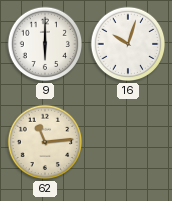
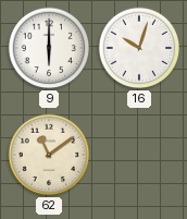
62: 11:14 -> 11:09 (49, 155)
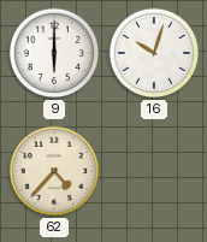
62: 11:09 -> 4:37 (54, 171)
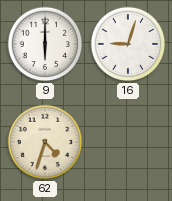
16: 10:03 -> 9:03 (128, 44)
62: 4:37 -> 4:33 (45, 142)
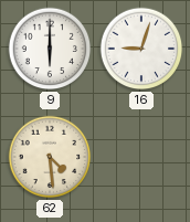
62: 4:33 -> 4:29 (50, 157)
